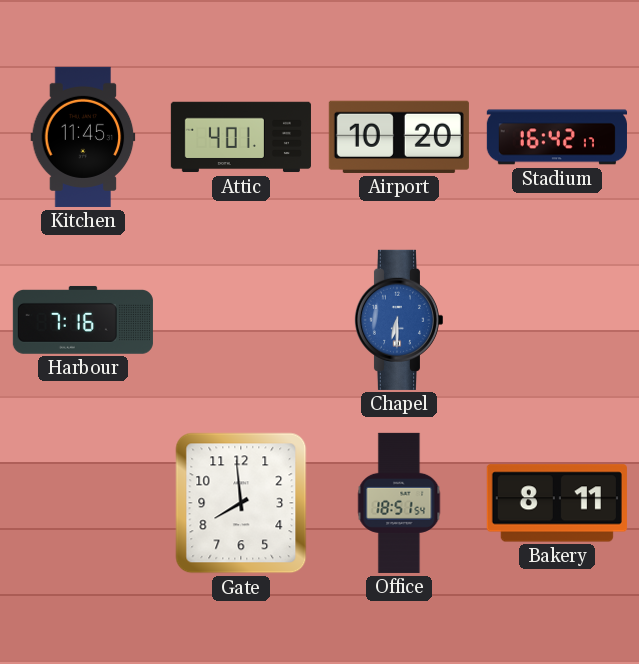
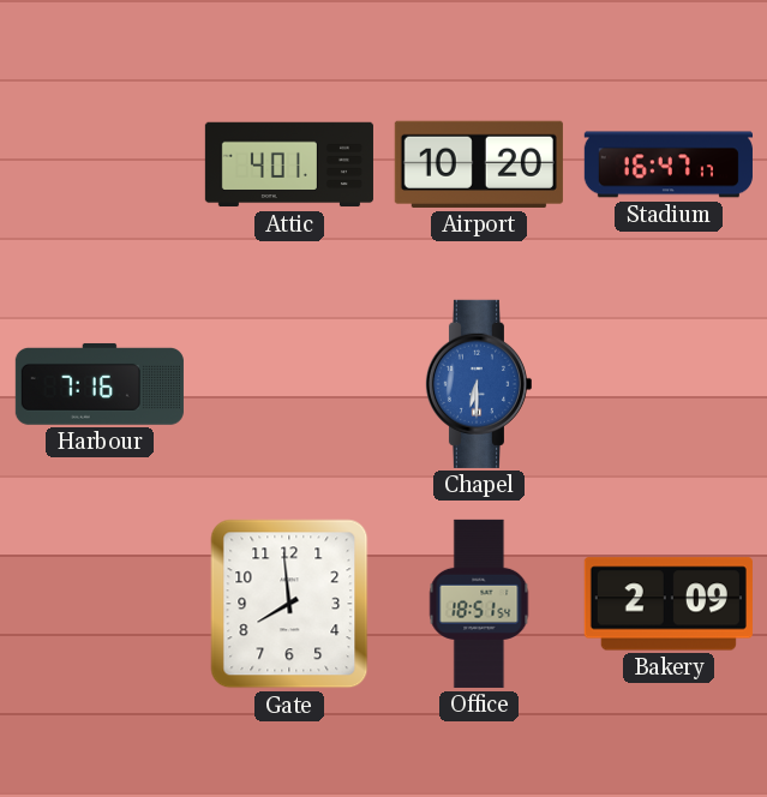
Kitchen: 11:45 -> none (83, 137)
Stadium: 16:42 -> 16:47 (669, 164)
Bakery: 8:11 -> 2:09 (669, 604)
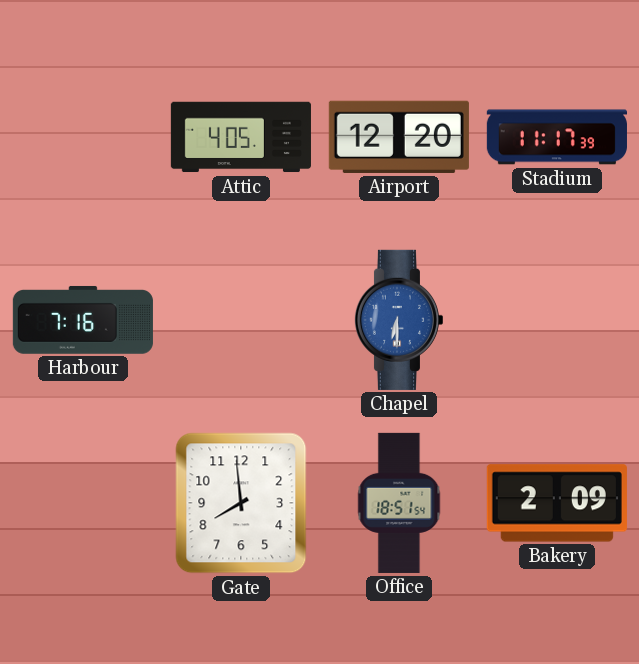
Attic: 4:01 -> 4:05 (241, 137)
Airport: 10:20 -> 12:20 (399, 137)
Stadium: 16:47 -> 11:17 (557, 137)
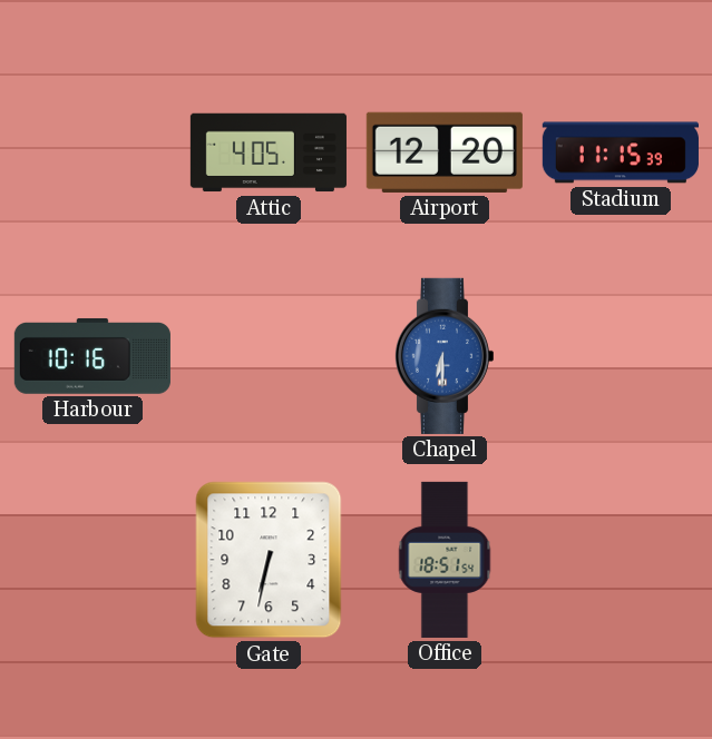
Stadium: 11:17 -> 11:15 (621, 152)
Harbour: 7:16 -> 10:16 (92, 356)
Gate: 7:59 -> 6:32 (269, 560)
Bakery: 2:09 -> none (557, 503)
